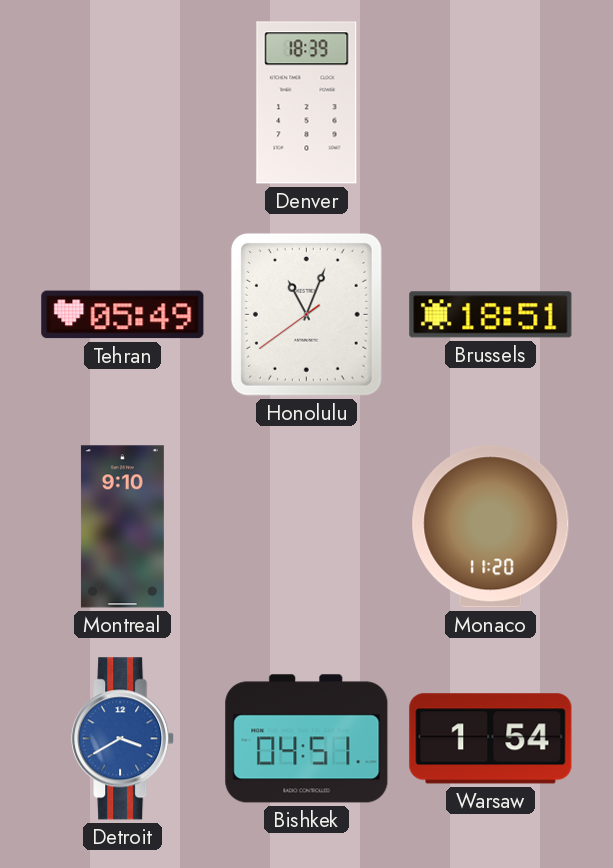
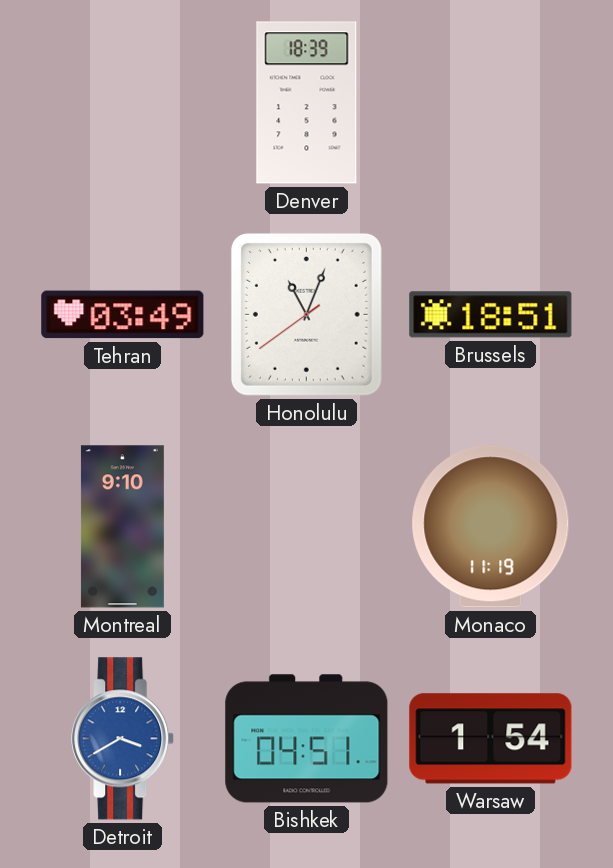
Tehran: 05:49 -> 03:49 (123, 315)
Monaco: 11:20 -> 11:19 (491, 527)
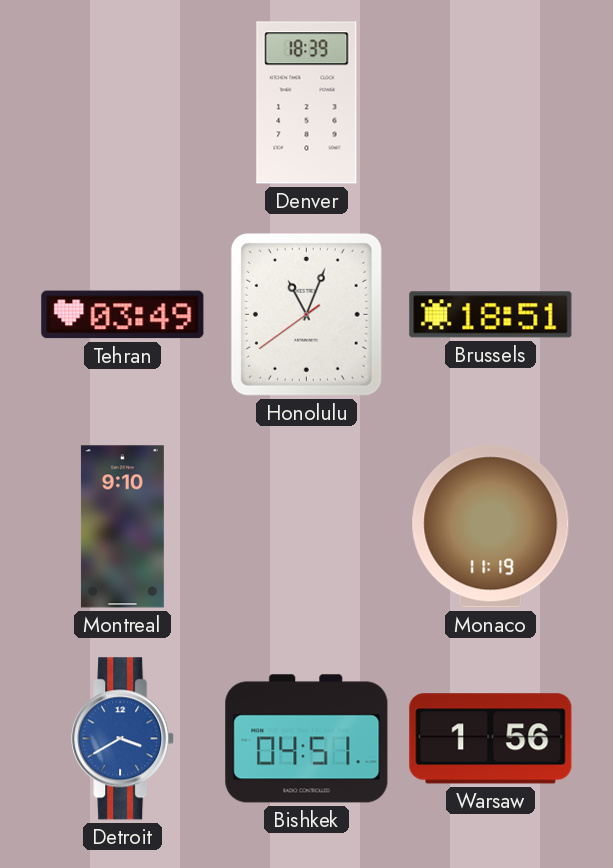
Warsaw: 1:54 -> 1:56 (491, 739)
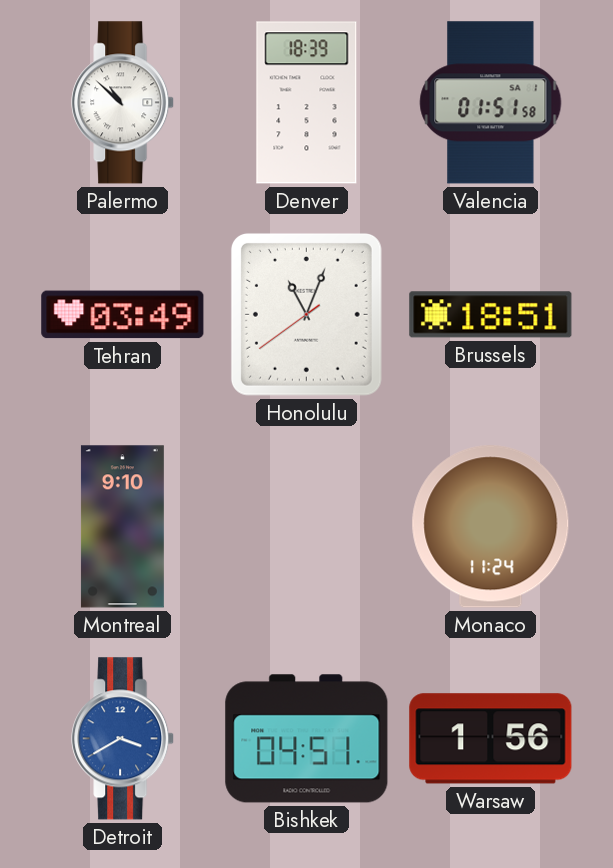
Palermo: none -> 10:52 (123, 103)
Valencia: none -> 01:51 (491, 103)
Monaco: 11:19 -> 11:24 (491, 527)
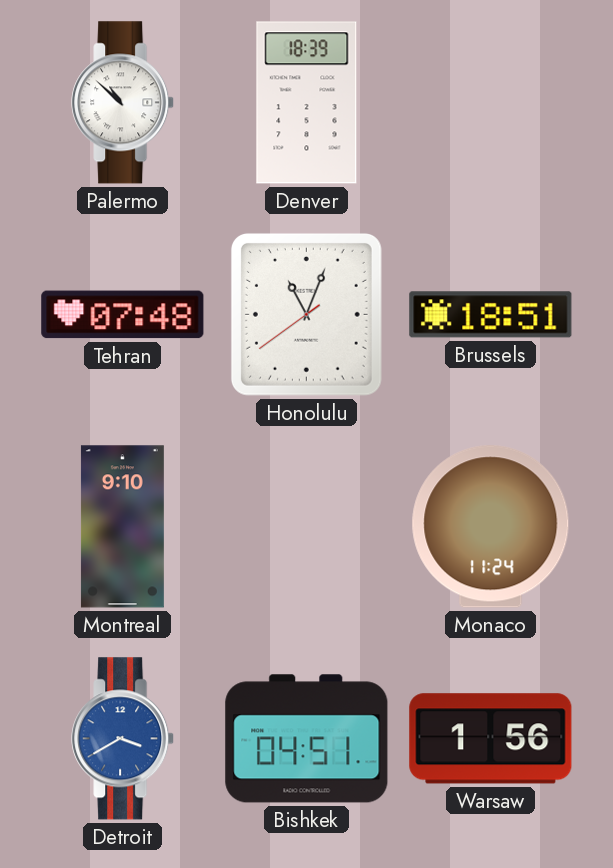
Valencia: 01:51 -> none (491, 103)
Tehran: 03:49 -> 07:48 (123, 315)
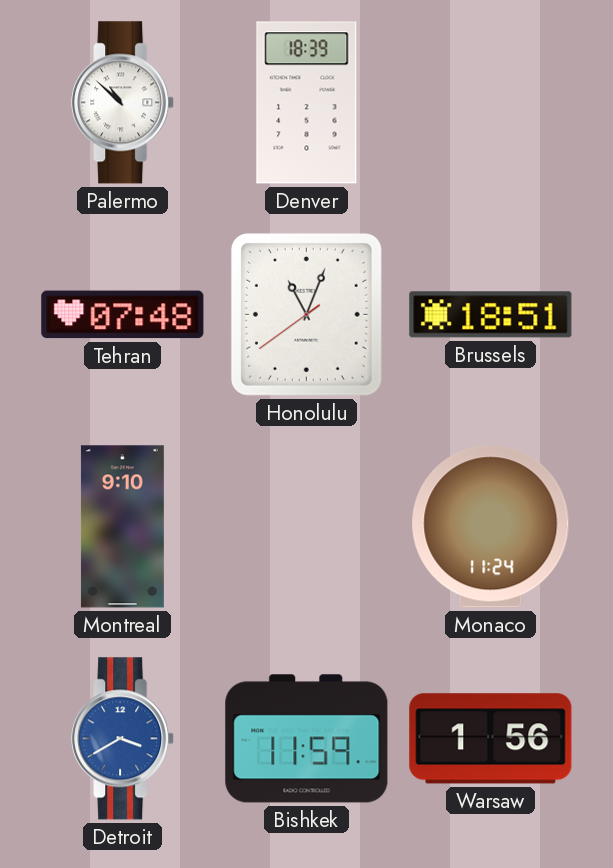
Bishkek: 04:51 -> 11:59 (307, 739)
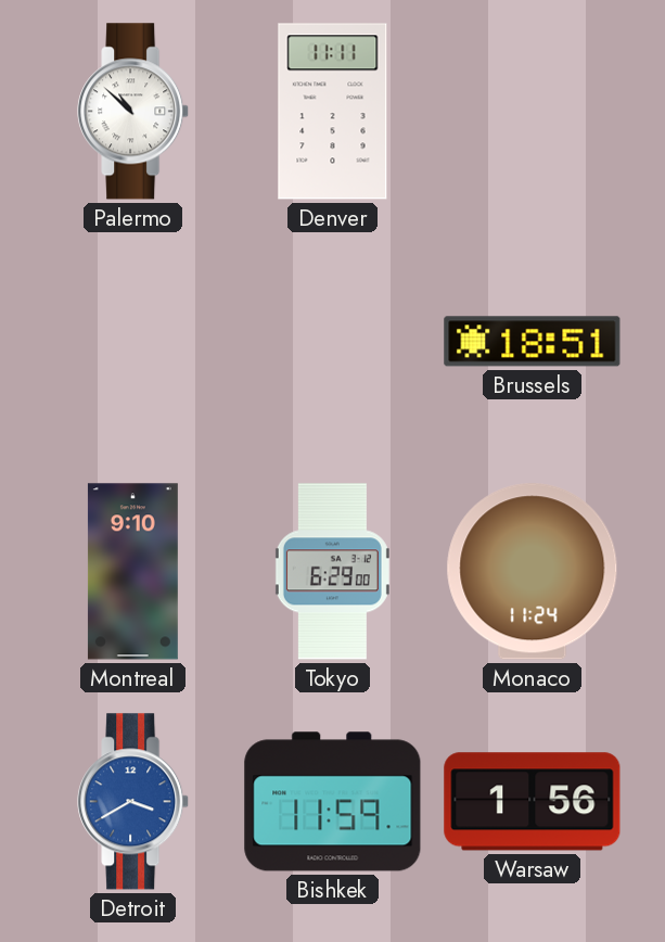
Denver: 18:39 -> 11:11 (333, 112)
Tehran: 07:48 -> none (123, 315)
Honolulu: 11:03 -> none (306, 314)
Tokyo: none -> 6:29 (332, 572)
